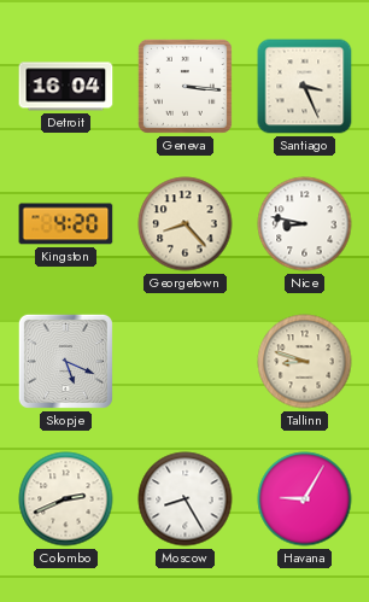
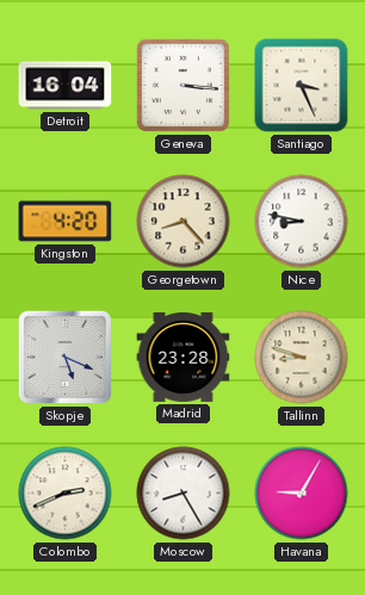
Madrid: none -> 23:28 (184, 357)
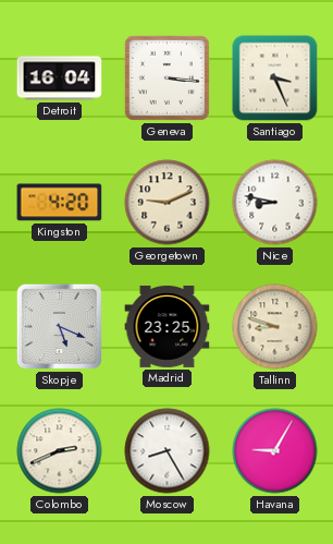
Georgetown: 8:23 -> 9:11 (168, 203)
Madrid: 23:28 -> 23:25 (168, 326)
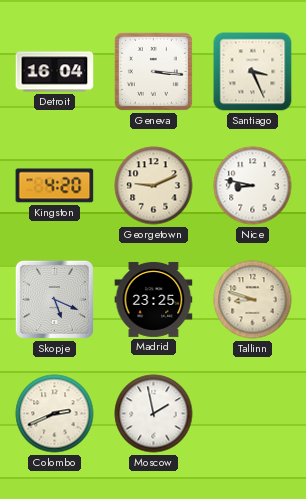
Moscow: 8:25 -> 1:58 (154, 414)
Havana: 9:05 -> none (275, 451)
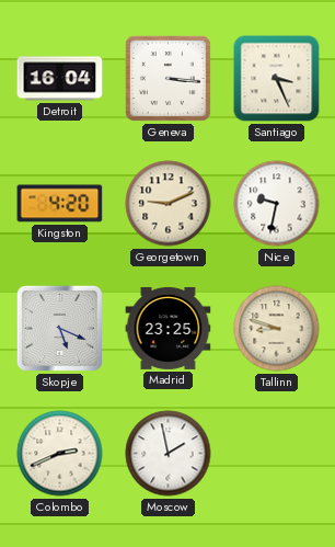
Nice: 8:47 -> 9:32 (277, 204)
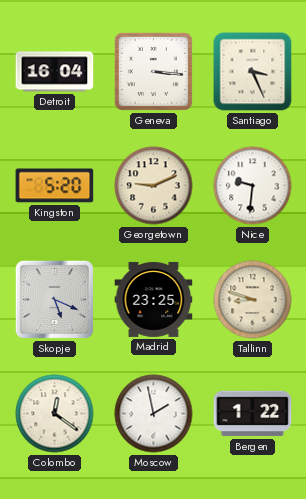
Kingston: 4:20 -> 5:20 (55, 186)
Nice: 9:32 -> 9:31 (253, 186)
Colombo: 2:41 -> 12:21 (55, 414)
Bergen: none -> 1:22 (253, 414)
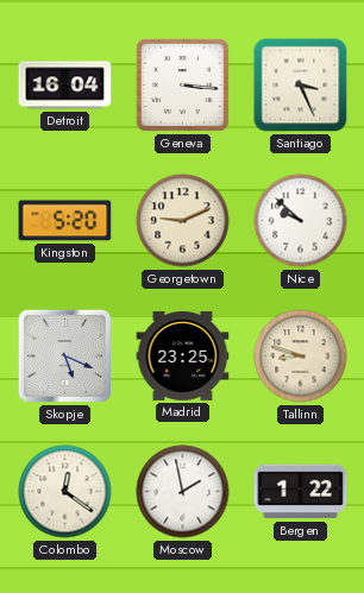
Nice: 9:31 -> 9:52 (301, 221)
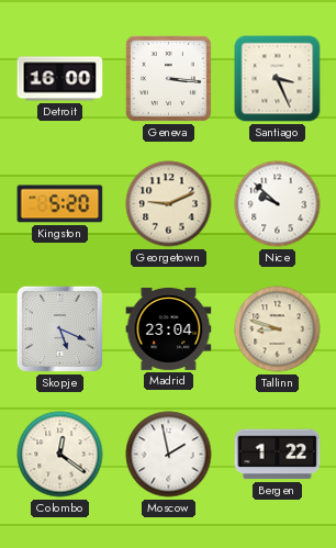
Detroit: 16:04 -> 16:00 (60, 79)
Madrid: 23:25 -> 23:04 (169, 328)
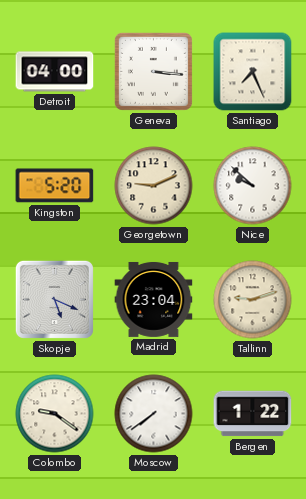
Detroit: 16:00 -> 04:00 (55, 72)
Santiago: 3:26 -> 7:26 (253, 72)
Tallinn: 8:48 -> 9:12 (253, 300)
Colombo: 12:21 -> 9:21 (55, 414)
Moscow: 1:58 -> 7:39 (154, 414)
